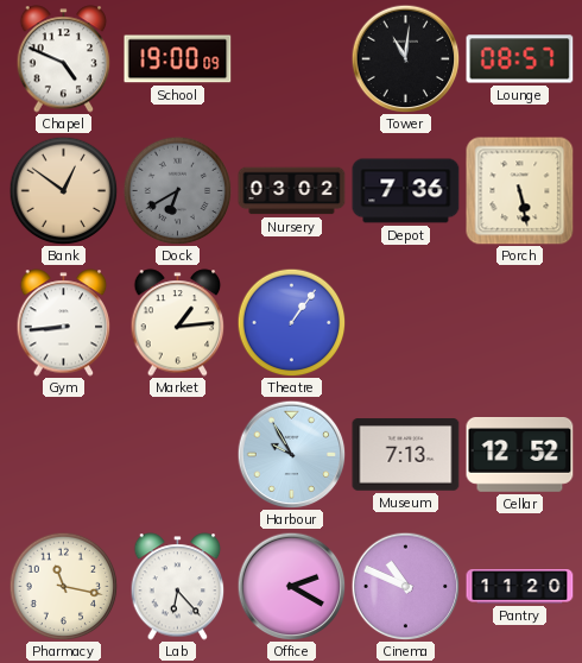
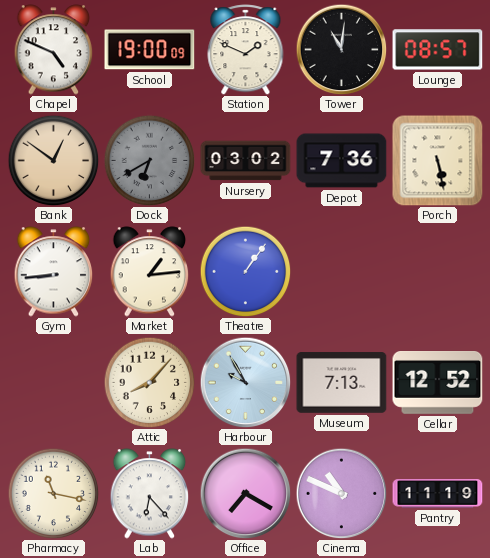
Station: none -> 1:49 (246, 50)
Attic: none -> 8:07 (149, 382)
Office: 2:20 -> 7:20 (245, 493)
Pantry: 11:20 -> 11:19 (438, 494)
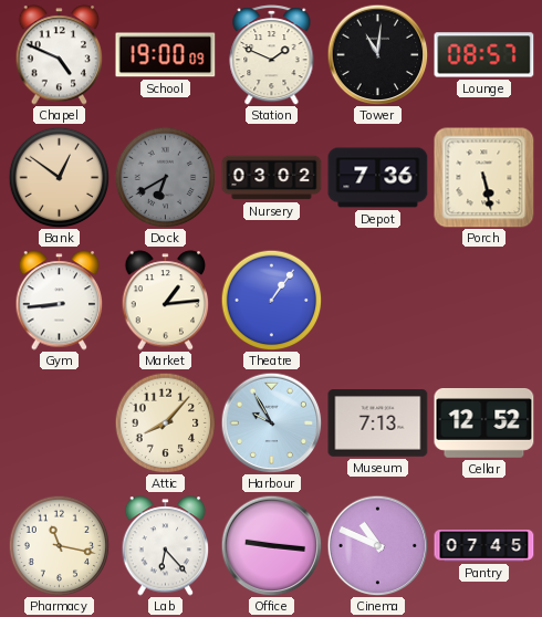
Office: 7:20 -> 9:16 (271, 545)
Pantry: 11:19 -> 07:45 (484, 546)
